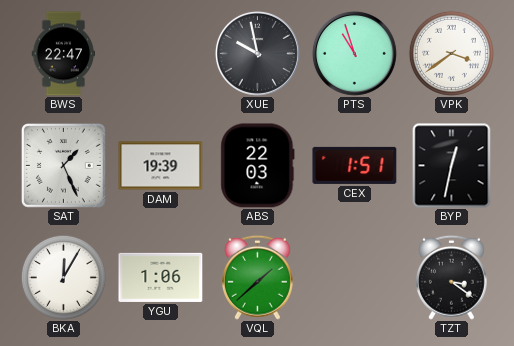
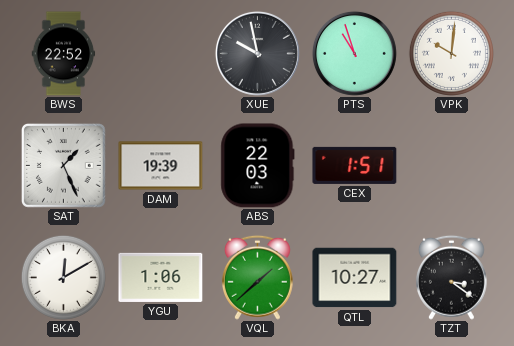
BWS: 22:47 -> 22:52 (64, 54)
VPK: 3:39 -> 10:01 (451, 53)
BYP: 12:32 -> none (452, 166)
BKA: 12:05 -> 12:10 (63, 277)
QTL: none -> 10:27 (355, 278)
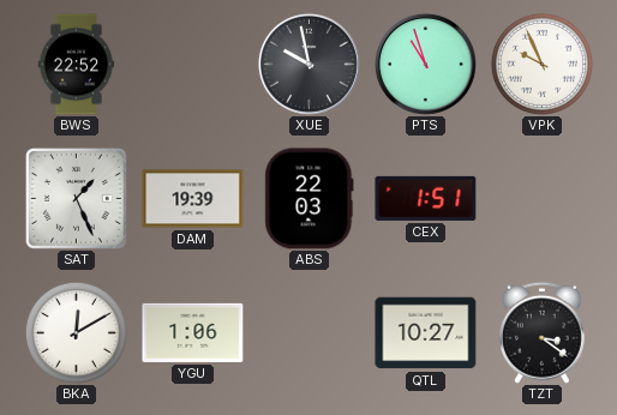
VPK: 10:01 -> 9:56 (541, 64)
VQL: 1:38 -> none (257, 277)
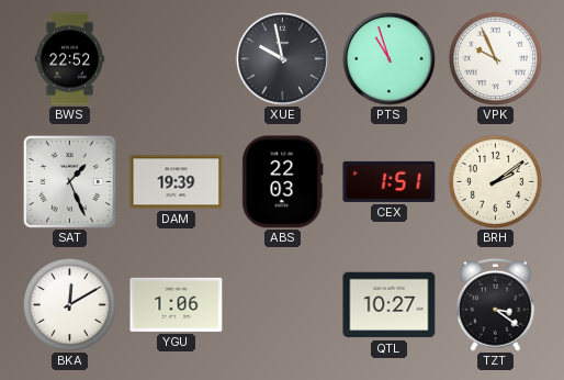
BRH: none -> 2:09 (495, 181)
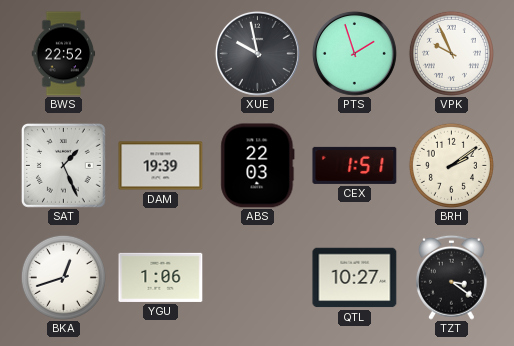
PTS: 10:57 -> 1:57 (354, 53)
BKA: 12:10 -> 12:42 (63, 277)
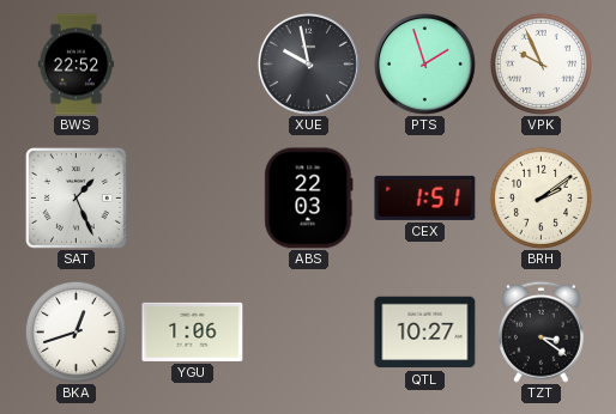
DAM: 19:39 -> none (161, 166)
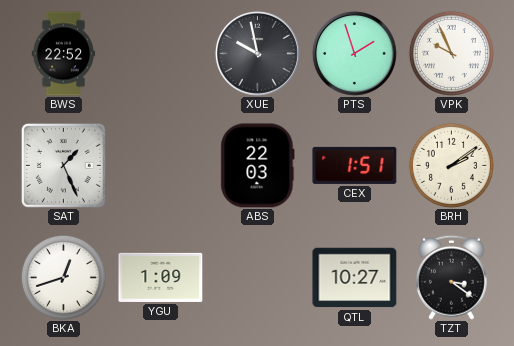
YGU: 1:06 -> 1:09 (161, 277)
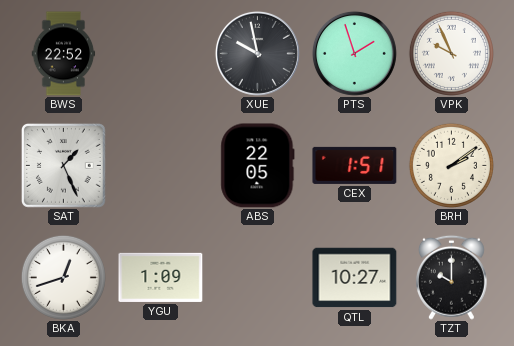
ABS: 22:03 -> 22:05 (258, 166)
TZT: 3:21 -> 10:00 (451, 277)
